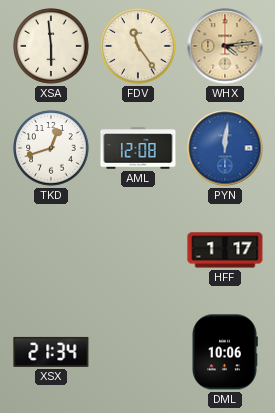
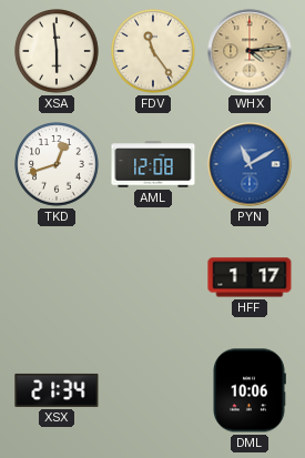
PYN: 12:01 -> 11:10 (250, 164)
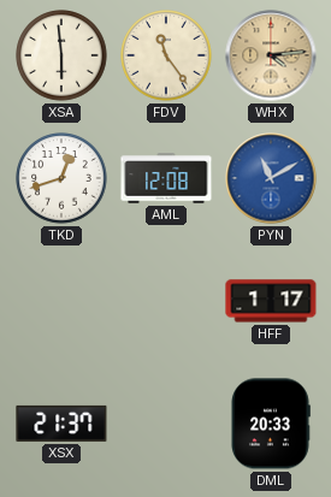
XSX: 21:34 -> 21:37 (61, 424)
DML: 10:06 -> 20:33 (271, 424)
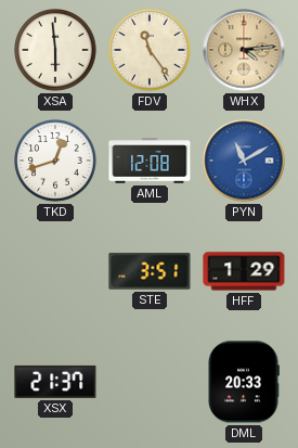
STE: none -> 3:51 (150, 271)
HFF: 1:17 -> 1:29 (244, 271)
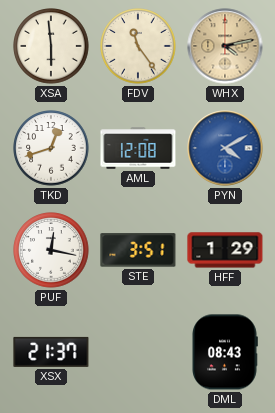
WHX: 4:14 -> 4:13 (225, 46)
PYN: 11:10 -> 4:10 (225, 148)
PUF: none -> 12:17 (51, 250)
DML: 20:33 -> 08:43 (225, 352)
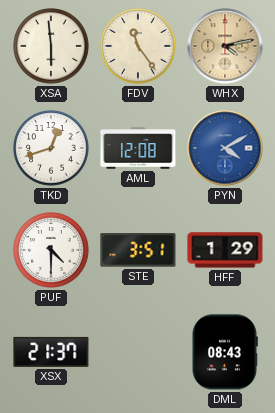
PUF: 12:17 -> 4:30 (51, 250)
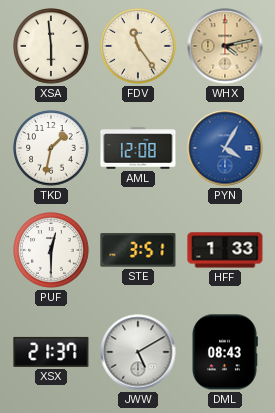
TKD: 12:42 -> 1:32 (51, 148)
PYN: 4:10 -> 4:05 (225, 148)
PUF: 4:30 -> 12:30 (51, 250)
HFF: 1:29 -> 1:33 (225, 250)
JWW: none -> 5:10 (138, 352)
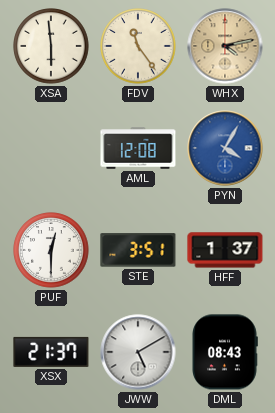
TKD: 1:32 -> none (51, 148)
HFF: 1:33 -> 1:37 (225, 250)
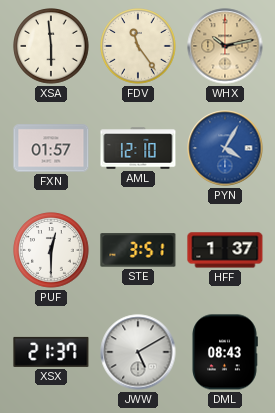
WHX: 4:13 -> 10:13 (225, 46)
FXN: none -> 01:57 (51, 148)
AML: 12:08 -> 12:10 (138, 148)
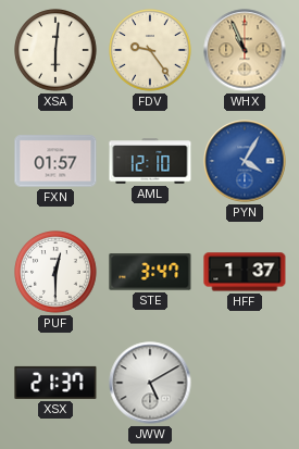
XSA: 5:59 -> 6:01 (55, 50)
FDV: 11:24 -> 9:24 (150, 50)
WHX: 10:13 -> 10:56 (245, 50)
STE: 3:51 -> 3:47 (150, 272)
DML: 08:43 -> none (225, 352)
